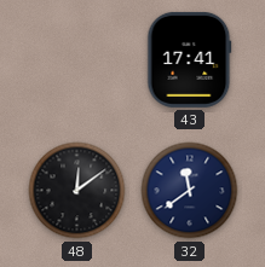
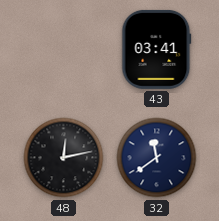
43: 17:41 -> 03:41 (157, 49)
48: 12:09 -> 12:13 (64, 158)
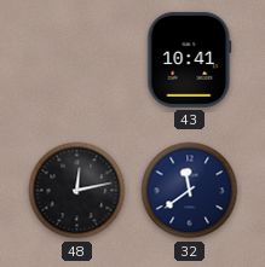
43: 03:41 -> 10:41 (190, 59)
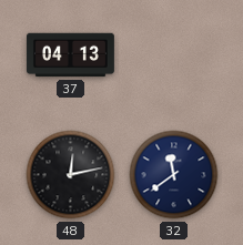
37: none -> 04:13 (70, 55)
43: 10:41 -> none (190, 59)
